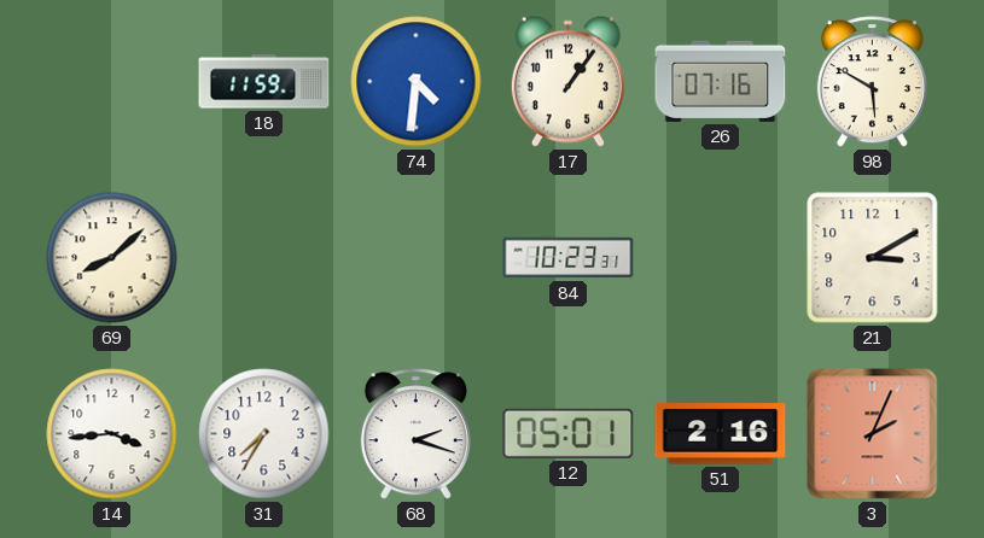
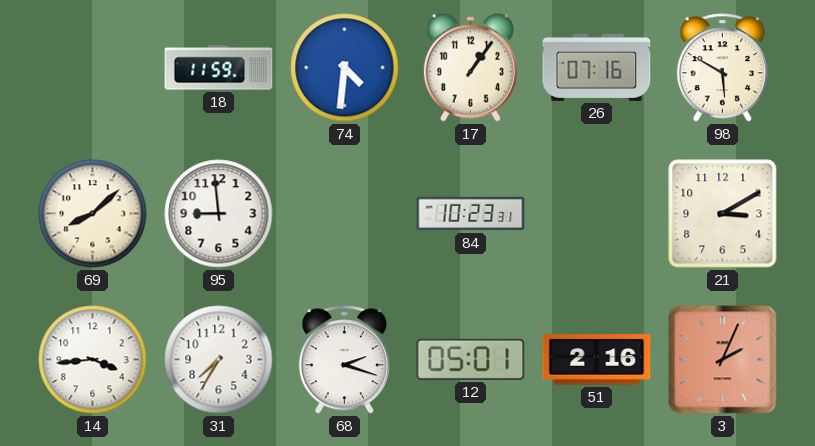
95: none -> 8:59 (219, 214)
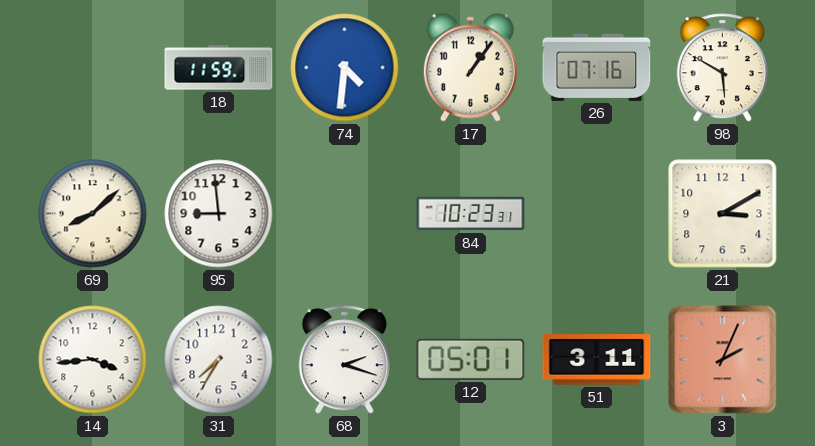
51: 2:16 -> 3:11 (597, 360)
